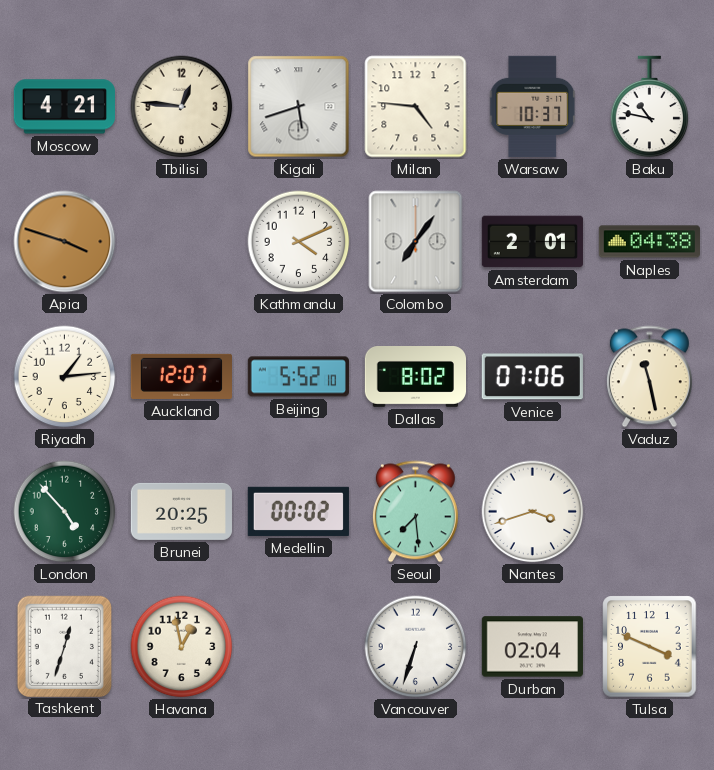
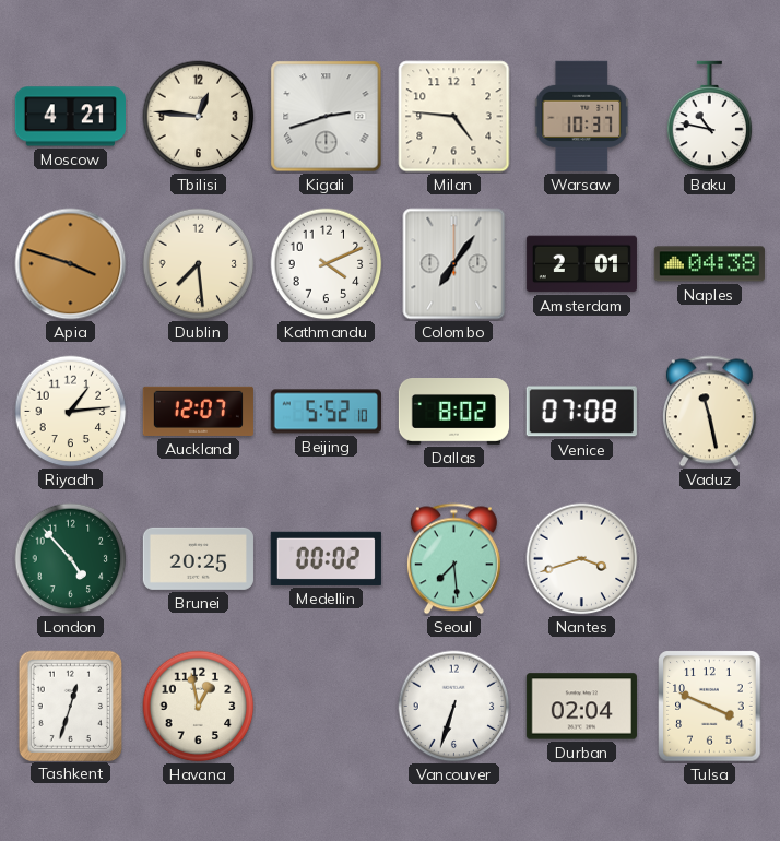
Kigali: 5:42 -> 2:42 (327, 117)
Dublin: none -> 7:29 (199, 264)
Venice: 07:06 -> 07:08 (581, 412)
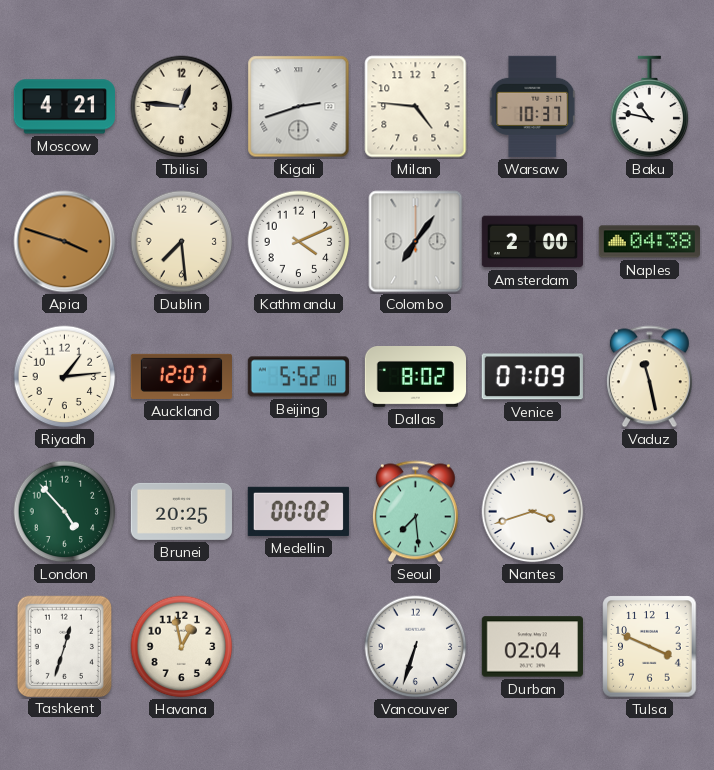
Amsterdam: 2:01 -> 2:00 (532, 242)
Venice: 07:08 -> 07:09 (532, 377)
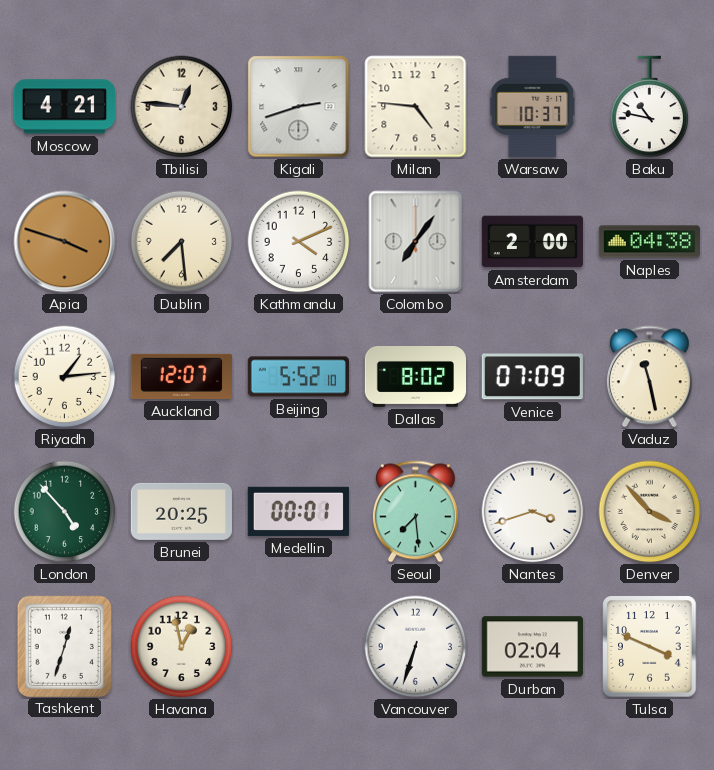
Medellin: 00:02 -> 00:01 (298, 511)
Denver: none -> 3:53 (650, 512)
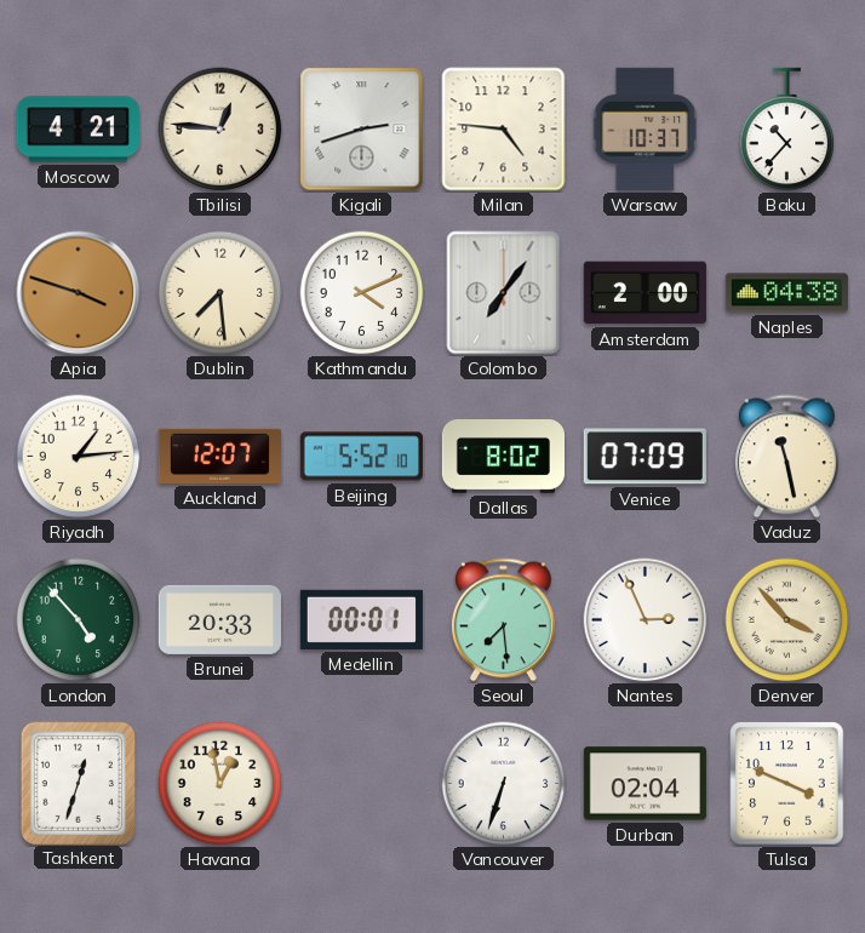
Baku: 10:47 -> 10:37 (787, 130)
Brunei: 20:25 -> 20:33 (219, 619)
Nantes: 3:42 -> 2:56 (646, 620)
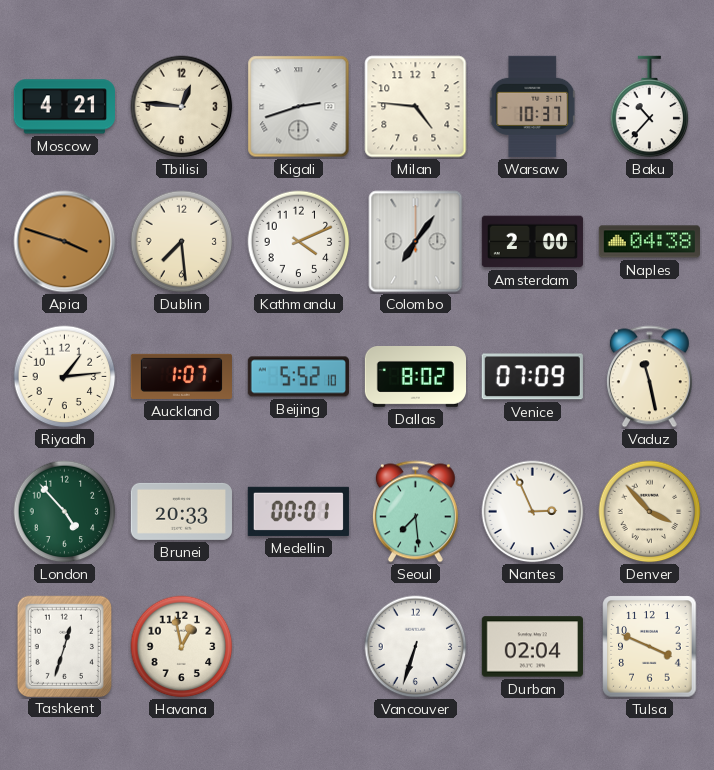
Auckland: 12:07 -> 1:07 (181, 376)
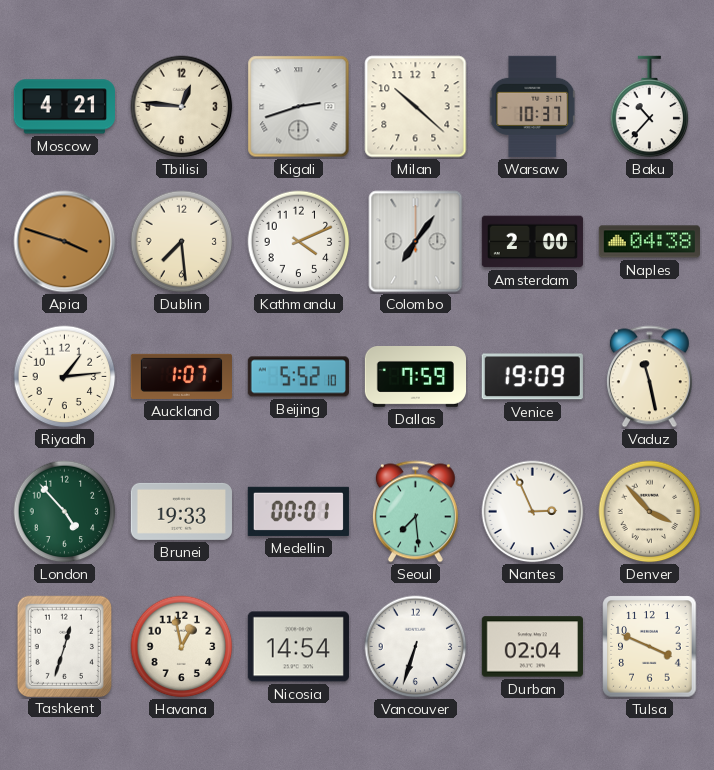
Milan: 4:46 -> 10:22 (416, 107)
Dallas: 8:02 -> 7:59 (415, 377)
Venice: 07:09 -> 19:09 (532, 377)
Brunei: 20:33 -> 19:33 (181, 511)
Nicosia: none -> 14:54 (298, 647)
